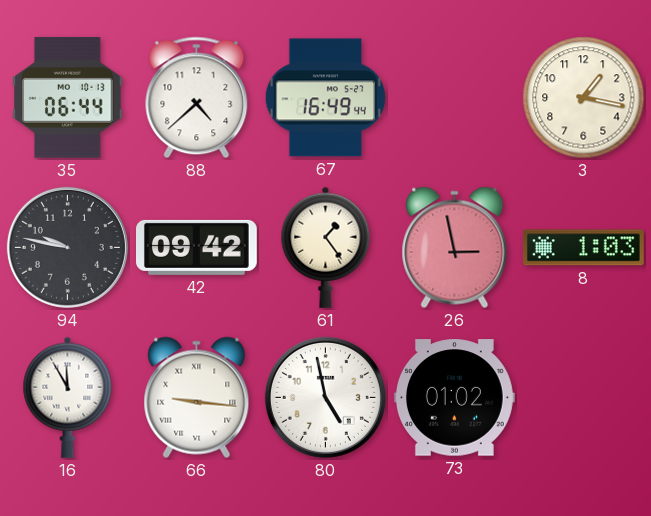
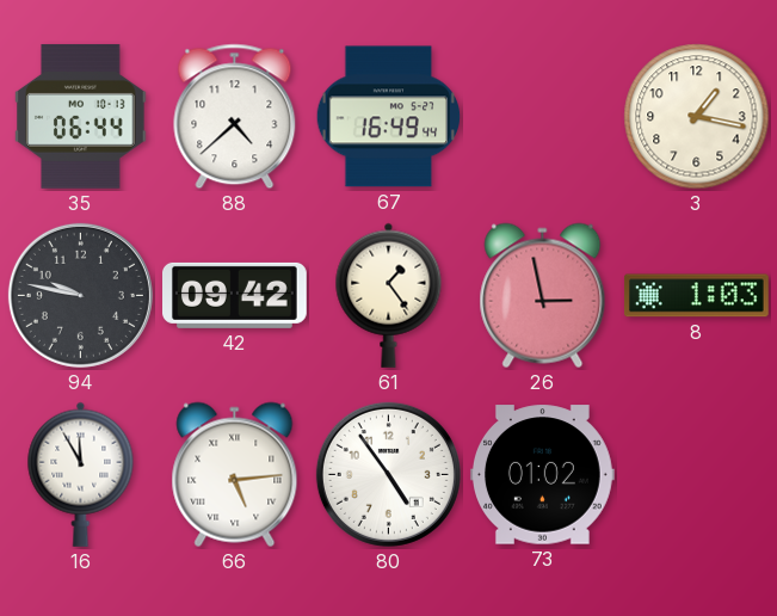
66: 9:16 -> 5:14 (235, 475)
80: 4:58 -> 4:54 (388, 474)
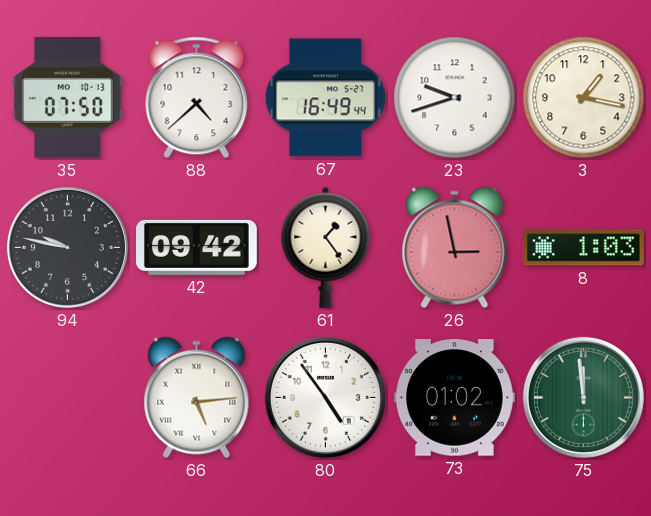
35: 06:44 -> 07:50 (68, 97)
23: none -> 9:42 (455, 98)
16: 11:55 -> none (81, 474)
75: none -> 11:59 (583, 397)
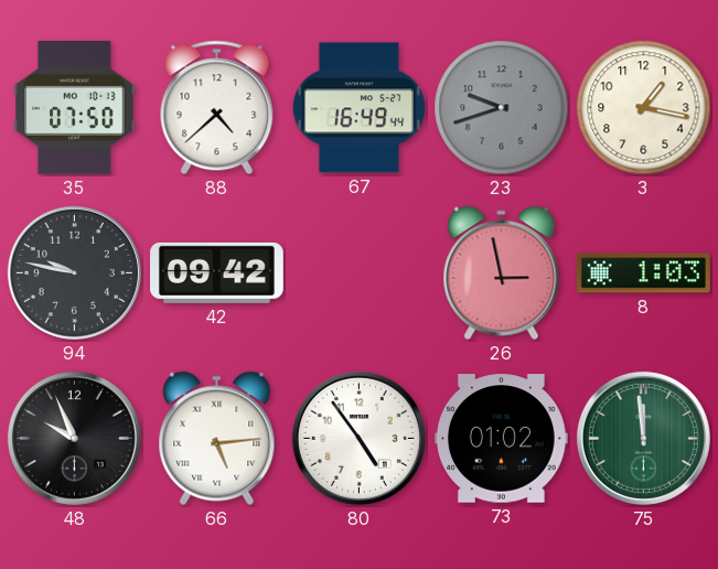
23 dial: white -> grey (502, 108)
61: 1:24 -> none (326, 247)
48: none -> 9:56 (74, 438)
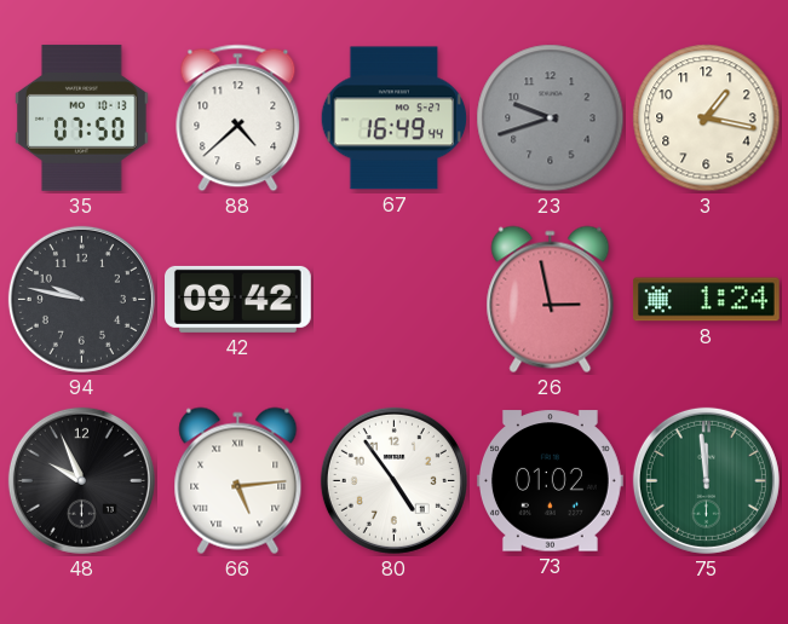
8: 1:03 -> 1:24 (706, 300)
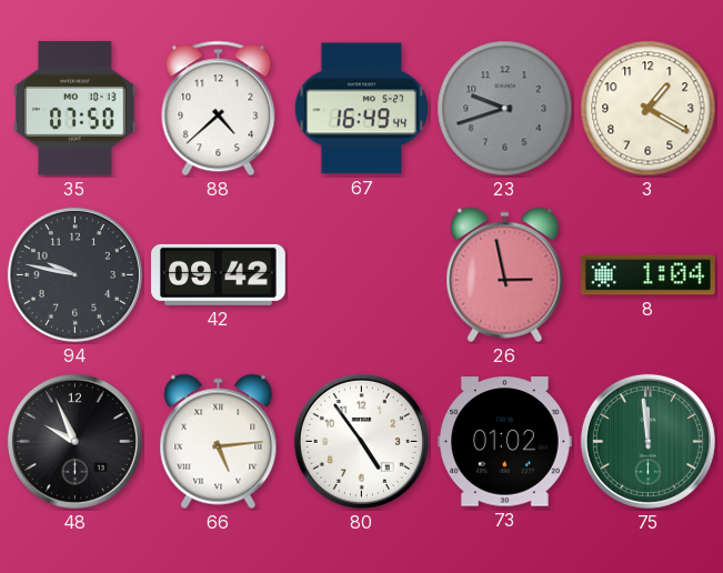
3: 1:17 -> 1:20 (649, 109)
8: 1:24 -> 1:04 (647, 275)
